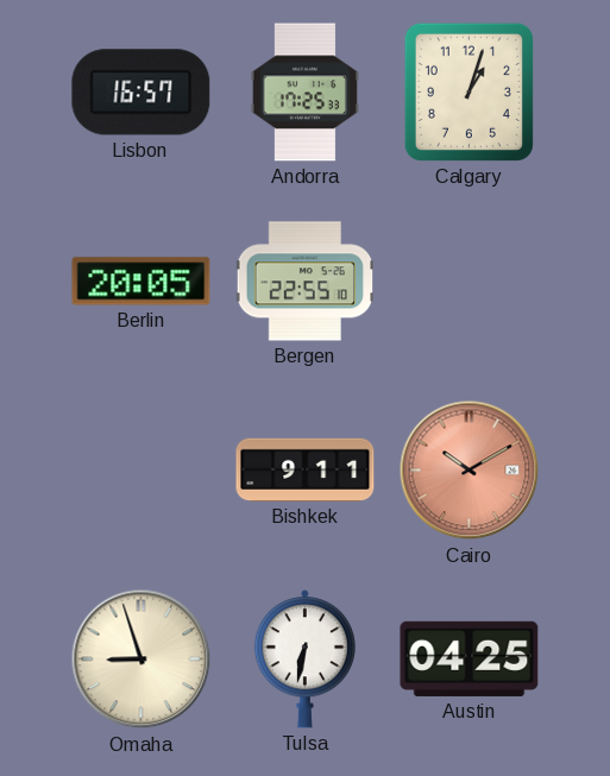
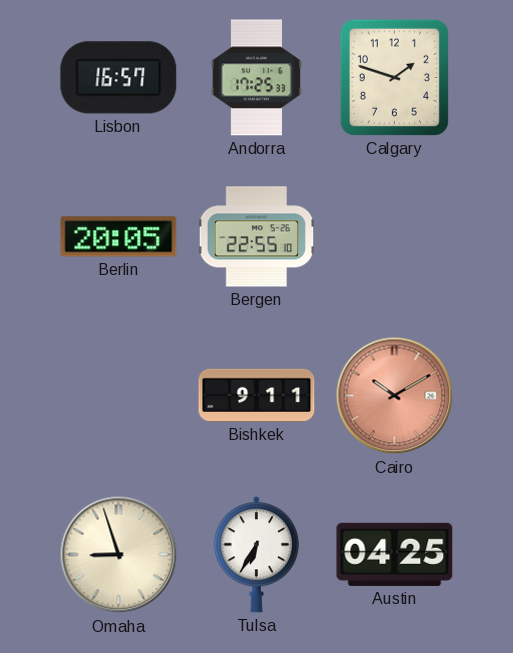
Calgary: 1:03 -> 1:48 (394, 77)
Tulsa: 6:32 -> 6:35 (256, 555)
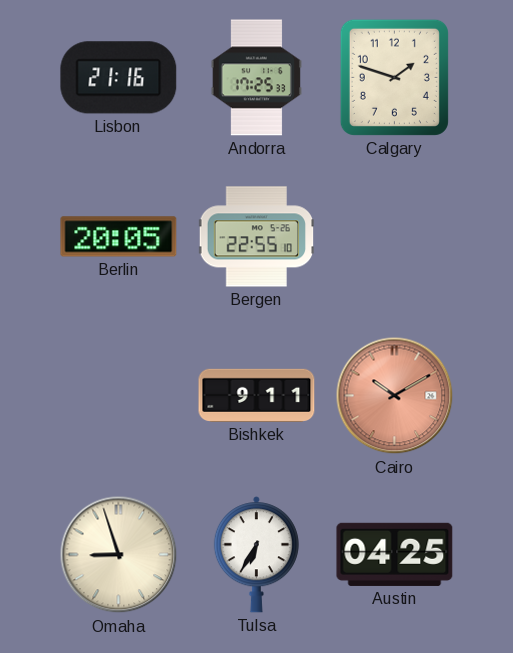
Lisbon: 16:57 -> 21:16 (119, 78)
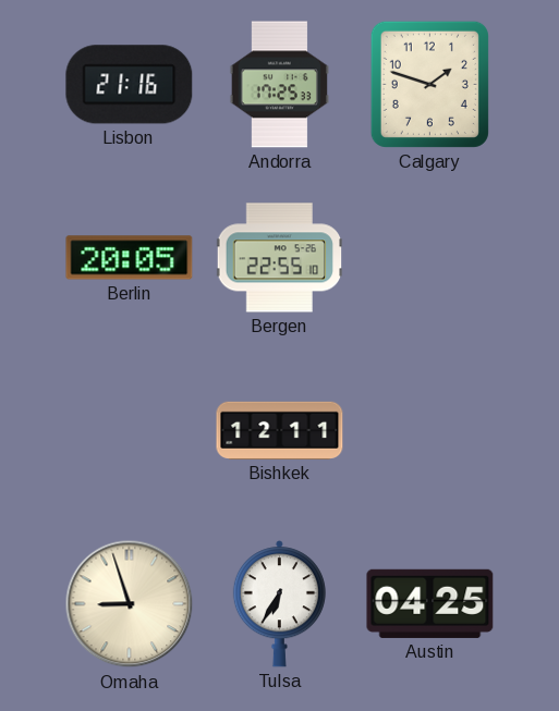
Bishkek: 9:11 -> 12:11 (280, 430)
Cairo: 10:10 -> none (395, 396)
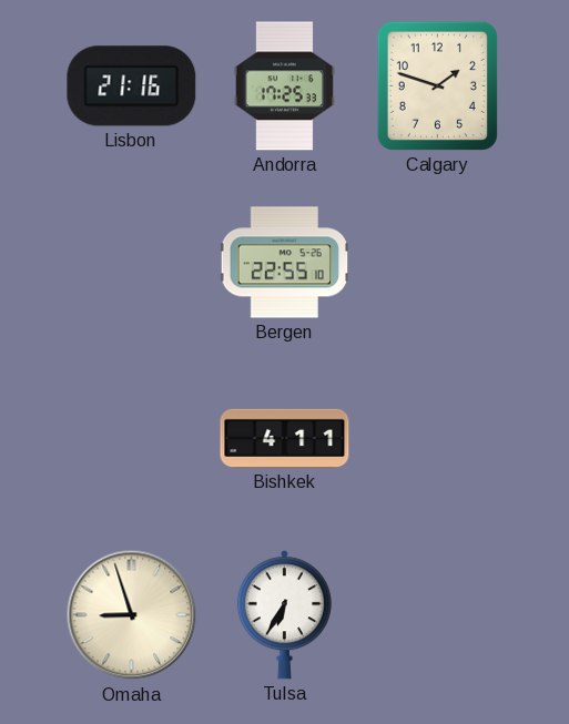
Berlin: 20:05 -> none (130, 258)
Bishkek: 12:11 -> 4:11 (285, 438)
Austin: 04:25 -> none (430, 603)
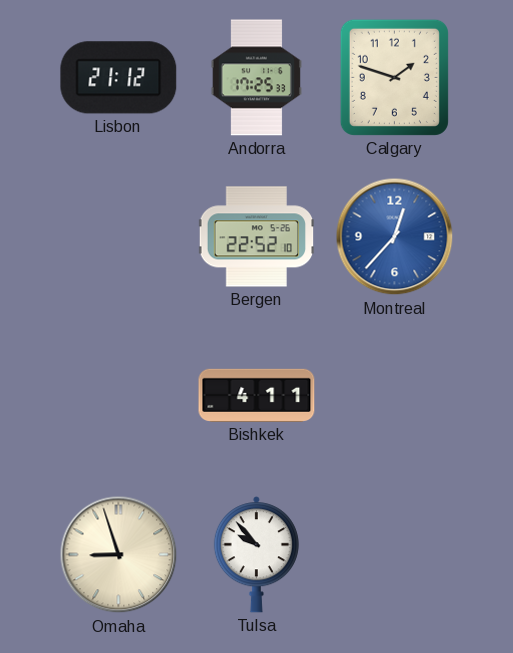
Lisbon: 21:16 -> 21:12 (119, 78)
Bergen: 22:55 -> 22:52 (257, 237)
Montreal: none -> 12:37 (395, 237)
Tulsa: 6:35 -> 9:53 (256, 555)
